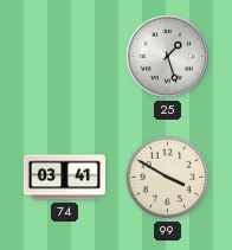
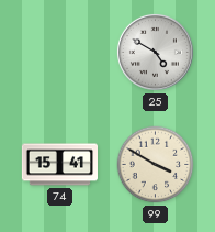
25: 1:27 -> 4:50 (155, 52)
74: 03:41 -> 15:41 (59, 165)
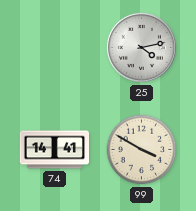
25: 4:50 -> 4:13 (141, 47)
74: 15:41 -> 14:41 (54, 150)
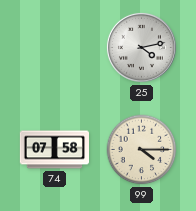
74: 14:41 -> 07:58 (54, 150)
99: 3:50 -> 4:15 (142, 150)
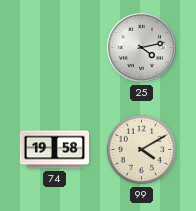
74: 07:58 -> 19:58 (54, 150)
99: 4:15 -> 4:10 (142, 150)
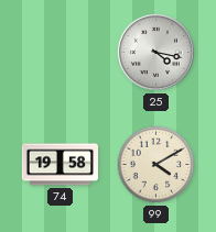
25: 4:13 -> 4:17 (155, 52)
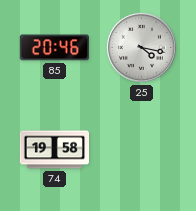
85: none -> 20:46 (54, 48)
99: 4:10 -> none (156, 165)
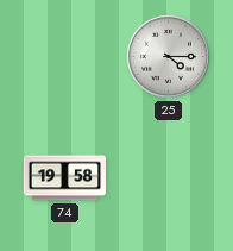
85: 20:46 -> none (54, 48)
25: 4:17 -> 4:15 (168, 56)
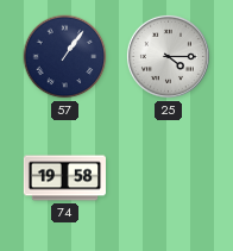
57: none -> 1:06 (65, 57)
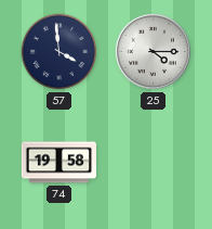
57: 1:06 -> 3:59 (59, 52)
